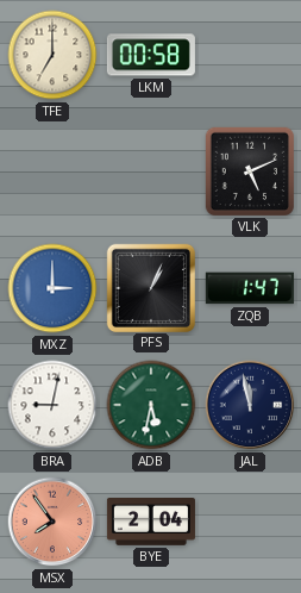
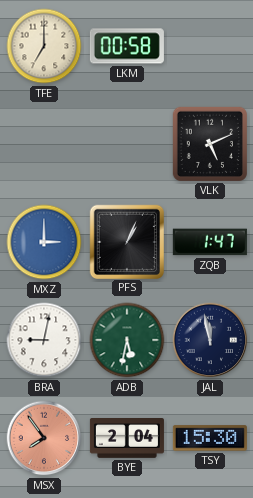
TSY: none -> 15:30 (210, 438)
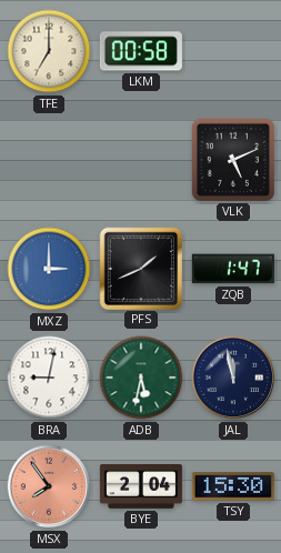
PFS: 1:04 -> 1:41 (140, 268)
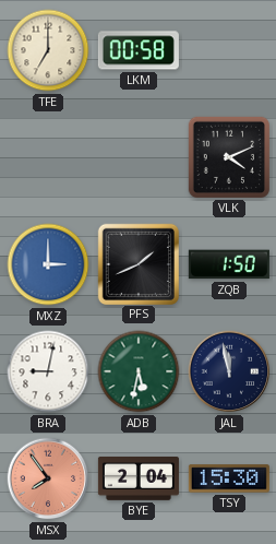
VLK: 5:11 -> 4:11 (229, 157)
ZQB: 1:47 -> 1:50 (229, 264)
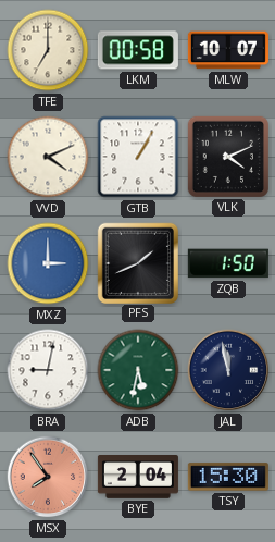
MLW: none -> 10:07 (228, 50)
VVD: none -> 4:11 (48, 157)
GTB: none -> 1:05 (138, 157)
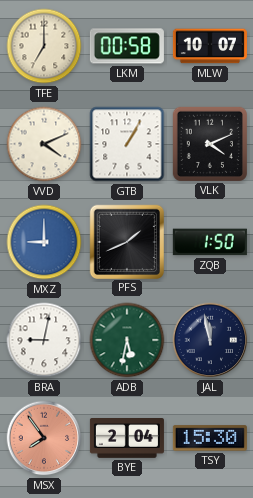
MXZ: 3:00 -> 9:00 (44, 242)
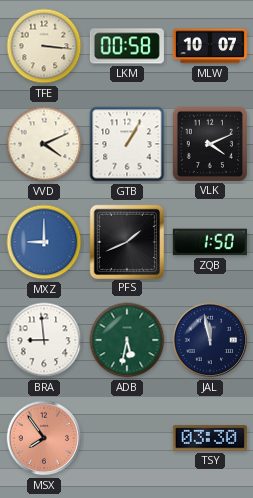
TFE: 7:00 -> 3:16 (44, 46)
BRA: 9:02 -> 8:59 (44, 340)
BYE: 2:04 -> none (127, 439)
TSY: 15:30 -> 03:30 (210, 438)
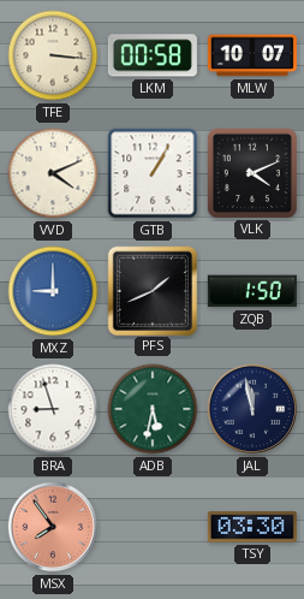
BRA: 8:59 -> 8:57 (53, 409)
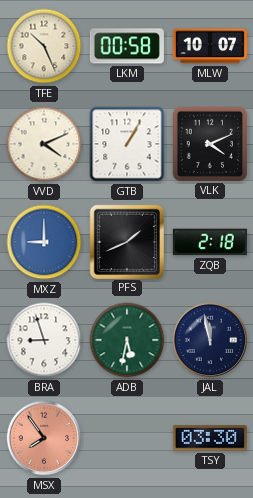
TFE: 3:16 -> 10:26 (44, 46)
ZQB: 1:50 -> 2:18 (210, 242)
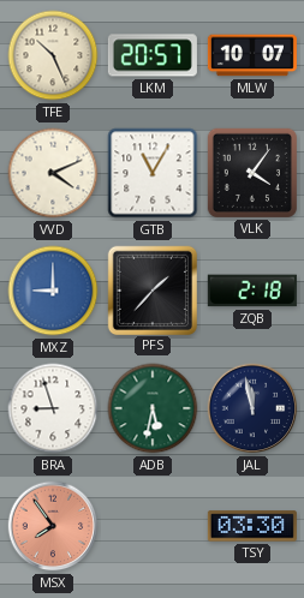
LKM: 00:58 -> 20:57 (153, 55)
GTB: 1:05 -> 11:05 (153, 173)
VLK: 4:11 -> 4:06 (252, 173)
PFS: 1:41 -> 1:37 (151, 289)
